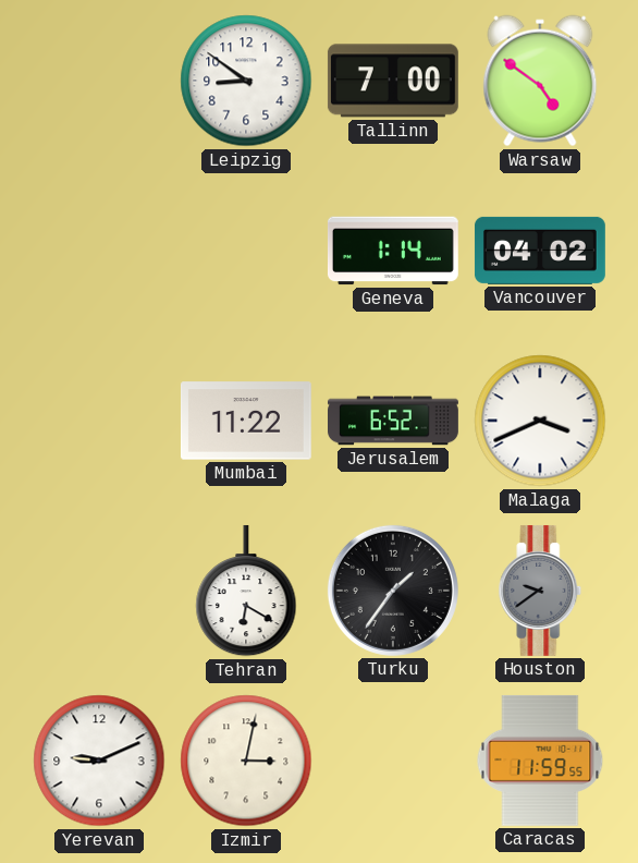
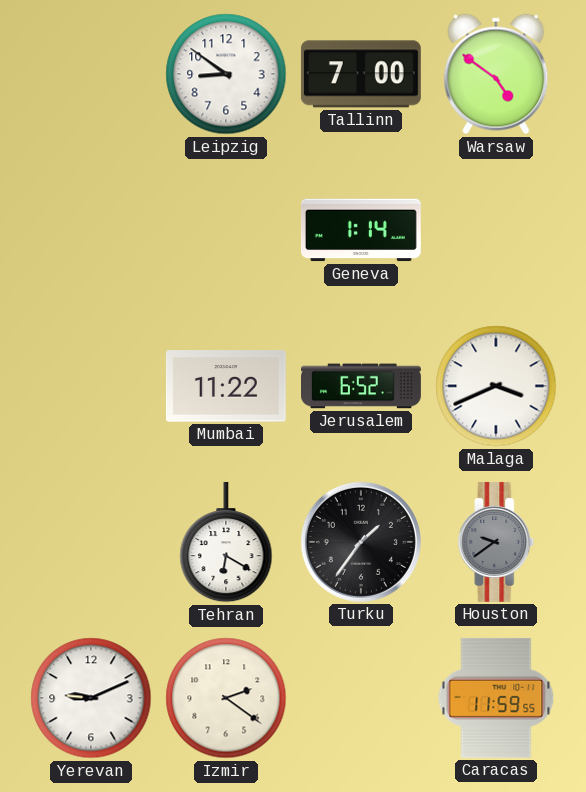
Vancouver: 04:02 -> none (540, 251)
Izmir: 3:02 -> 2:21 (226, 698)
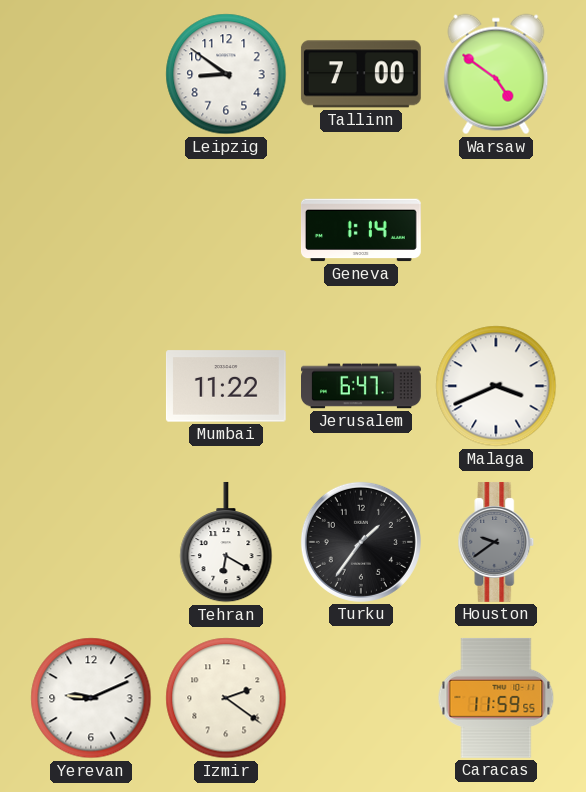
Jerusalem: 6:52 -> 6:47 (362, 386)
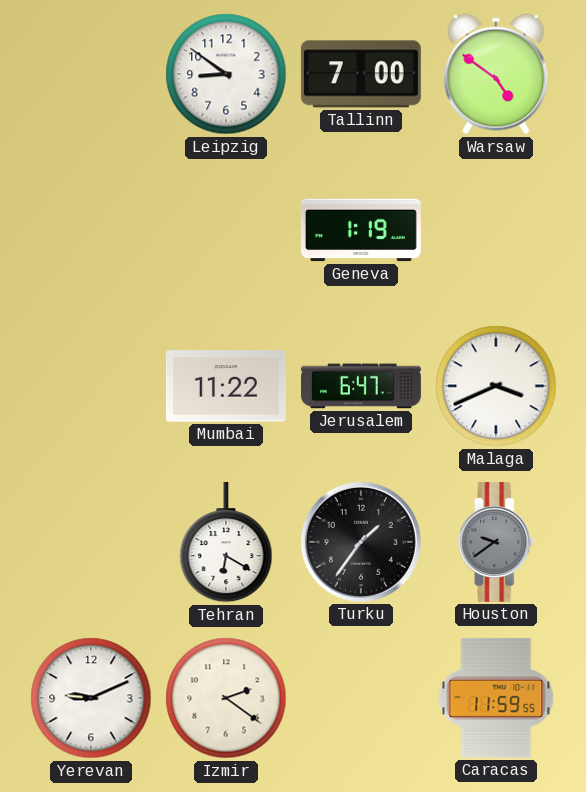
Geneva: 1:14 -> 1:19 (361, 230)
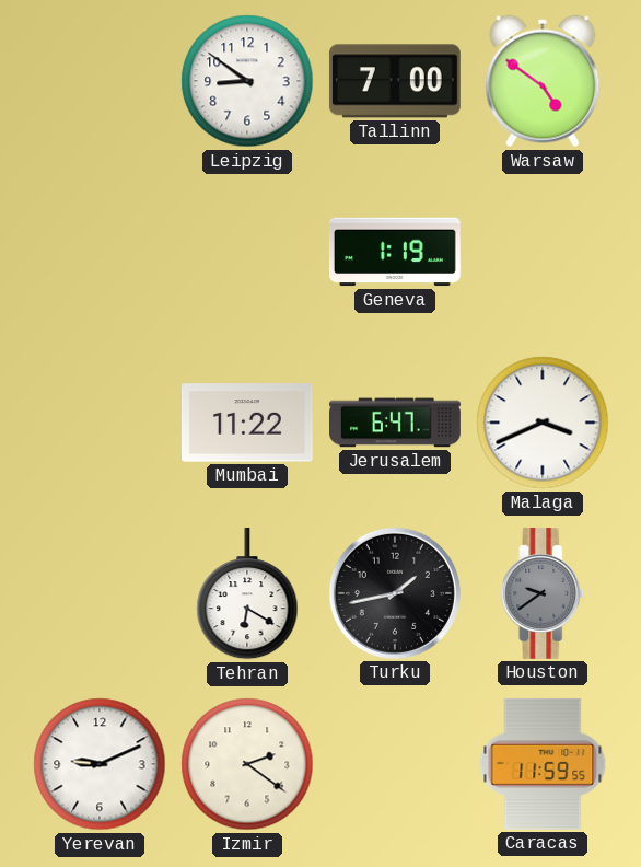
Turku: 1:36 -> 1:43 (395, 593)
